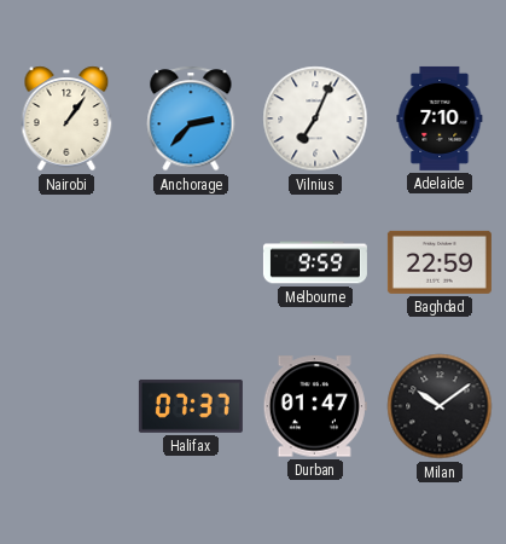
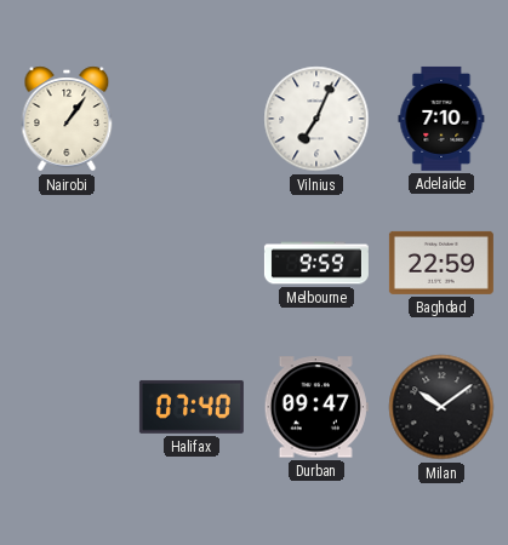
Anchorage: 2:37 -> none (191, 118)
Halifax: 07:37 -> 07:40 (192, 407)
Durban: 01:47 -> 09:47 (316, 407)
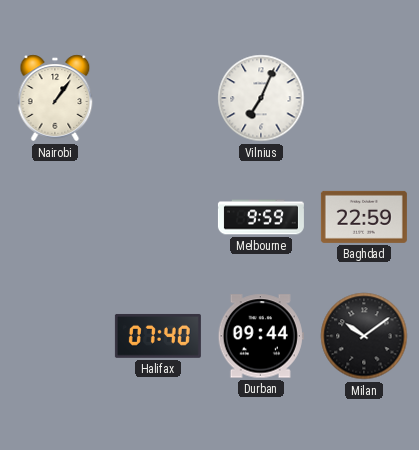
Adelaide: 7:10 -> none (441, 119)
Durban: 09:47 -> 09:44 (261, 336)
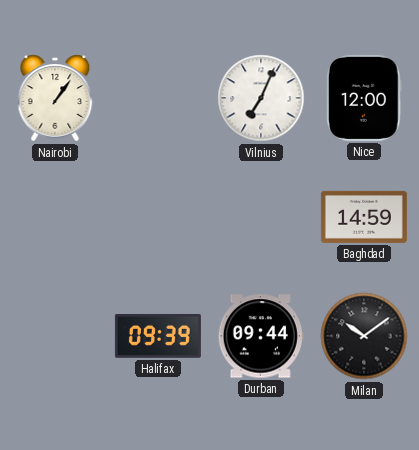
Nice: none -> 12:00 (365, 98)
Melbourne: 9:59 -> none (261, 217)
Baghdad: 22:59 -> 14:59 (364, 217)
Halifax: 07:40 -> 09:39 (158, 336)
